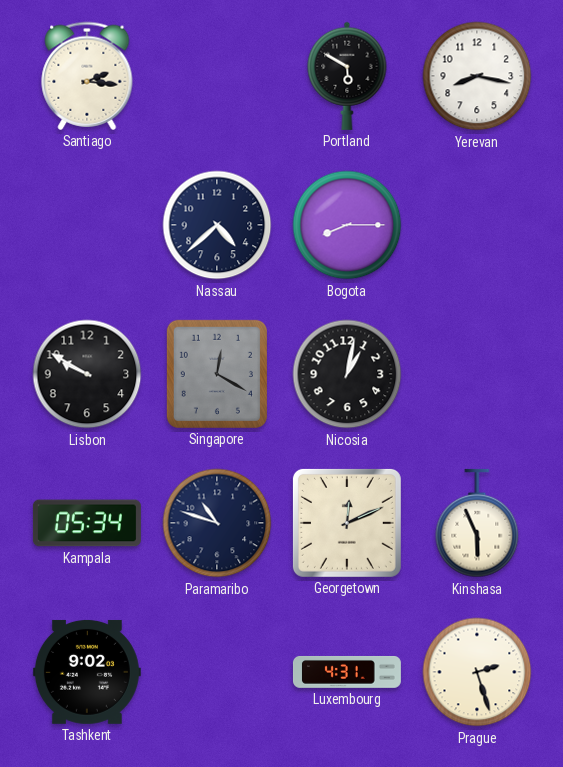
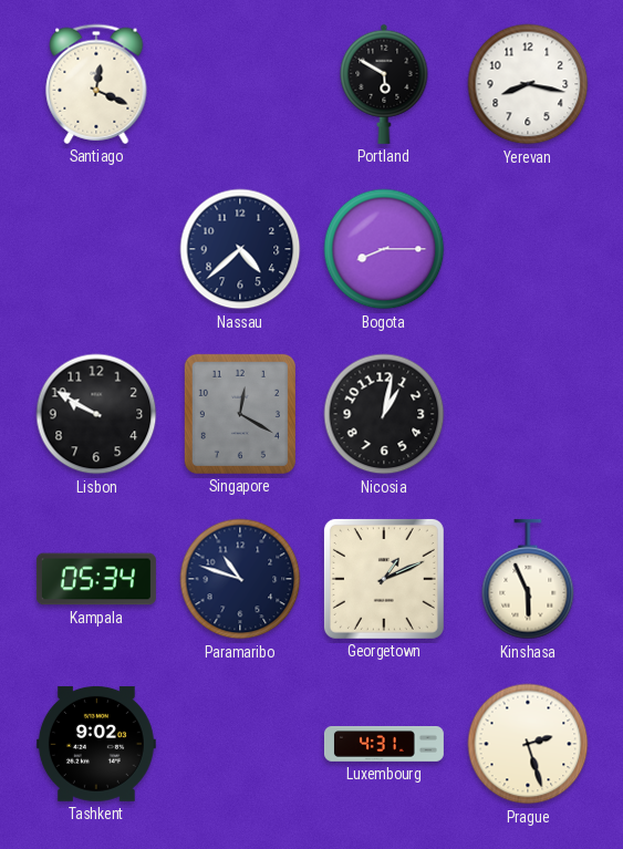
Santiago: 2:16 -> 12:19 (96, 84)
Georgetown: 12:11 -> 1:11 (384, 579)
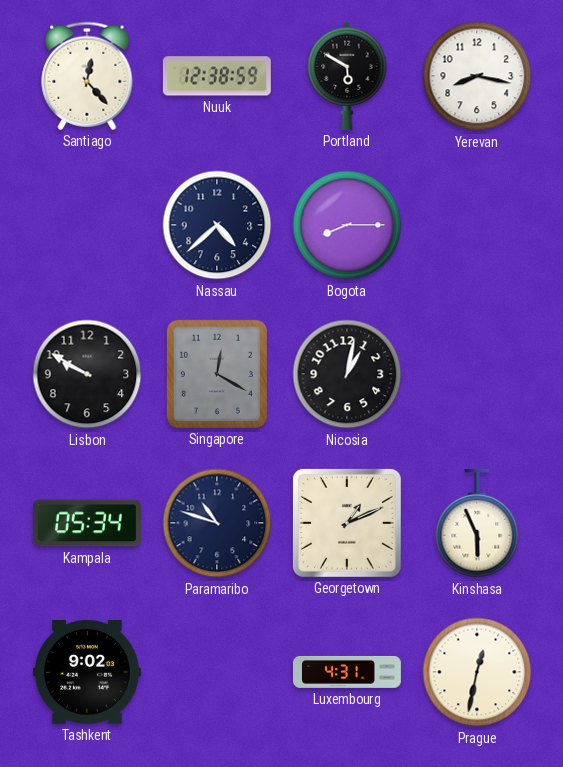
Santiago: 12:19 -> 12:23 (87, 76)
Nuuk: none -> 12:38 (217, 76)
Prague: 2:27 -> 12:32 (477, 672)
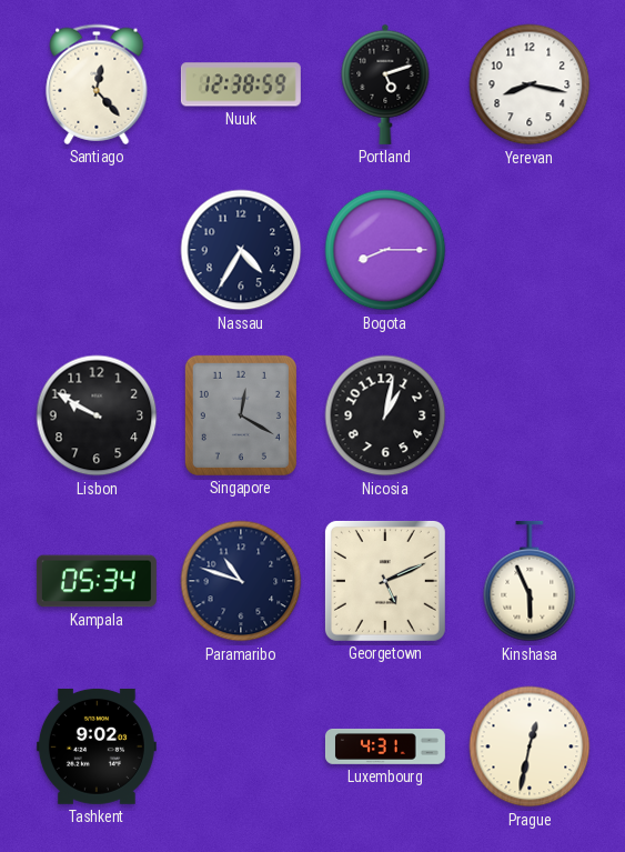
Portland: 5:50 -> 5:12 (385, 84)
Nassau: 4:38 -> 4:35 (241, 250)
Georgetown: 1:11 -> 5:11 (385, 581)
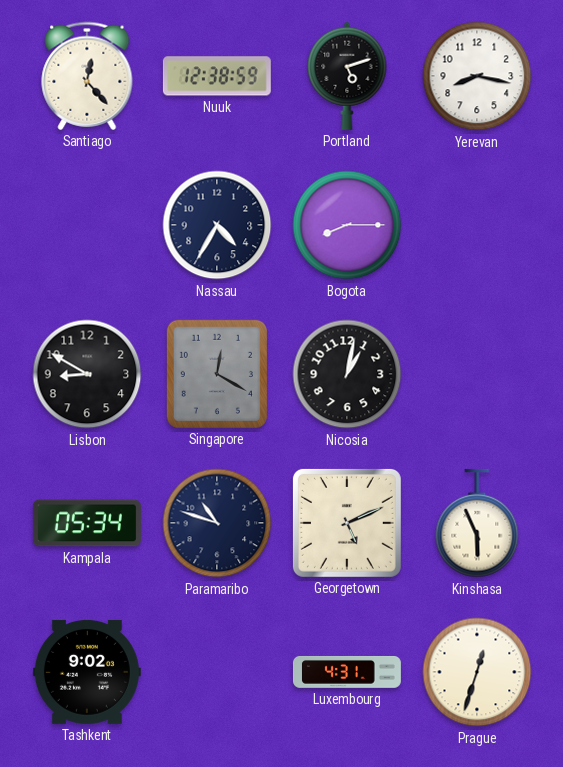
Lisbon: 9:50 -> 8:50 (87, 374)
Prague: 12:32 -> 12:33 (477, 672)
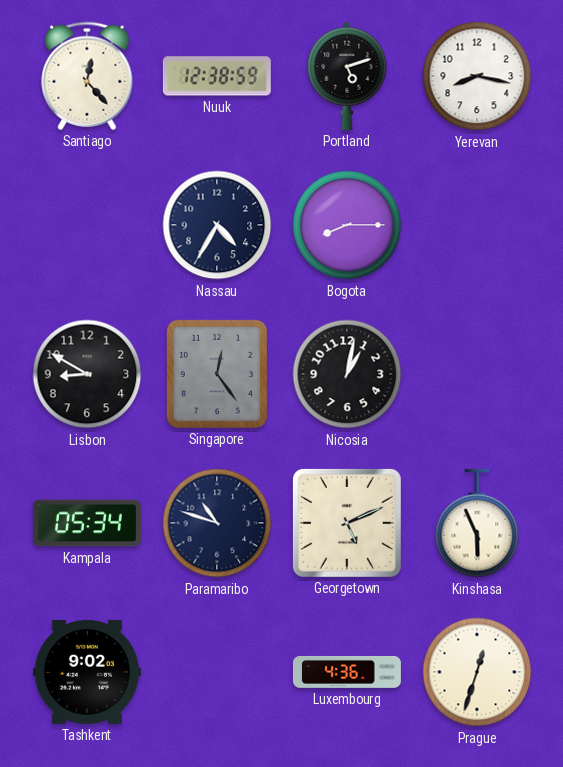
Singapore: 12:20 -> 12:24 (217, 374)
Luxembourg: 4:31 -> 4:36 (347, 672)
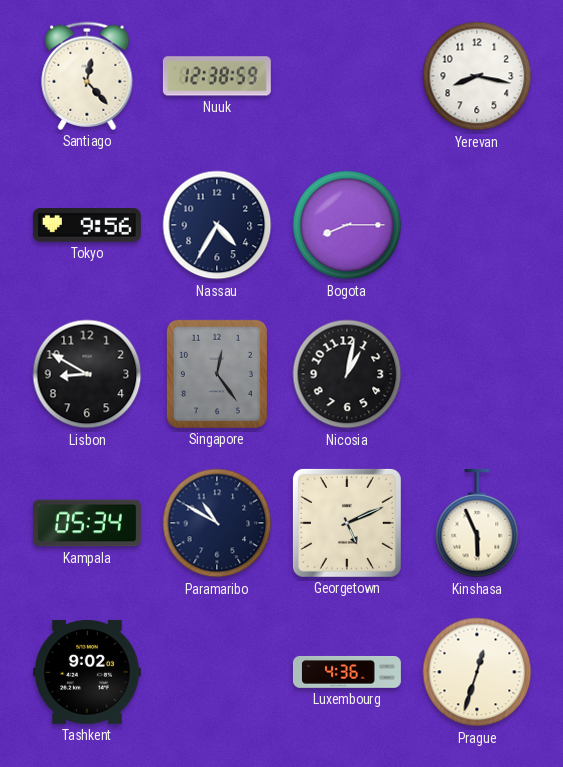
Portland: 5:12 -> none (347, 76)
Tokyo: none -> 9:56 (87, 226)
Paramaribo: 10:48 -> 10:50 (217, 523)
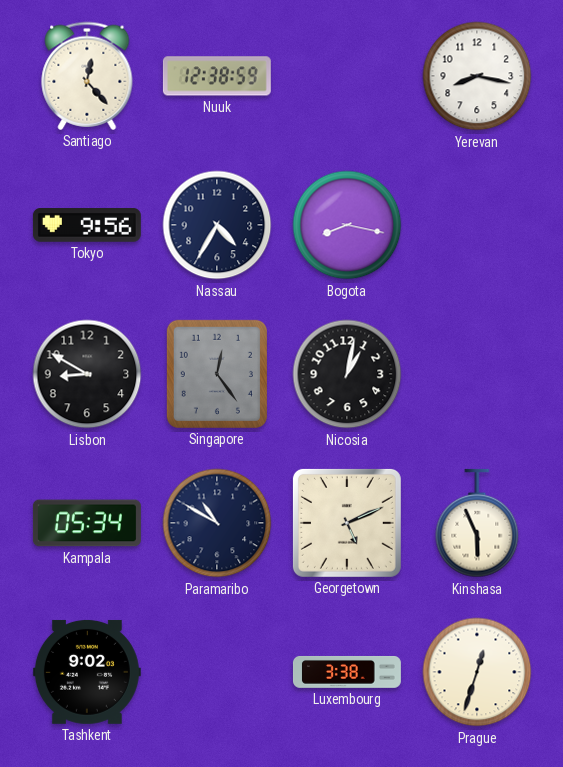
Bogota: 8:15 -> 8:17 (347, 225)
Luxembourg: 4:36 -> 3:38 (347, 672)
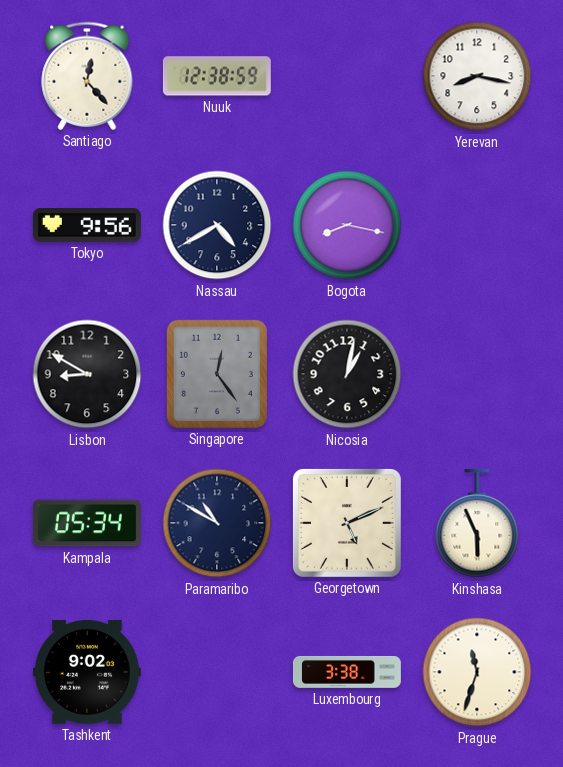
Nassau: 4:35 -> 4:40 (217, 225)
Prague: 12:33 -> 11:33 (477, 672)
